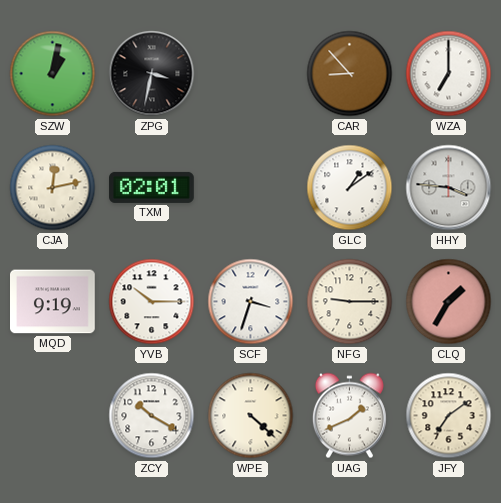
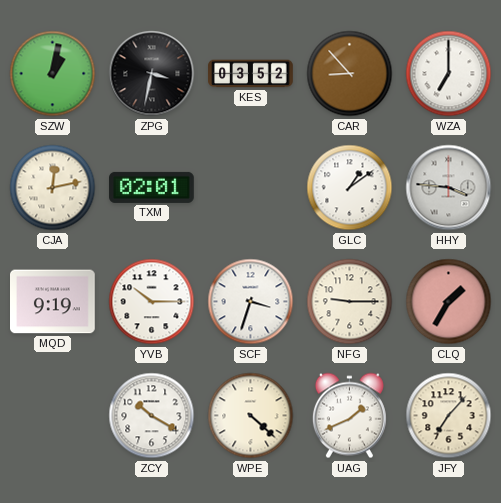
KES: none -> 03:52 (251, 74)
JFY: 7:09 -> 7:07 (449, 416)
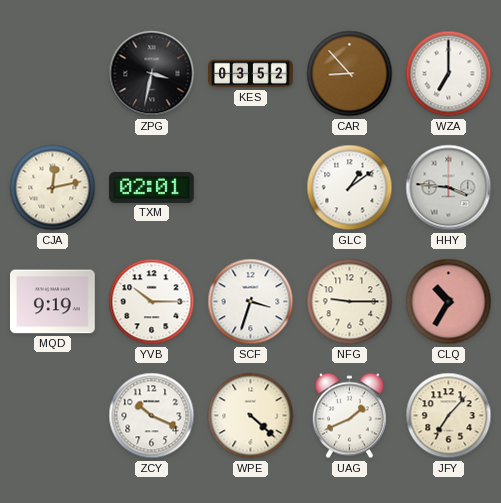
SZW: 1:02 -> none (53, 74)
CLQ: 1:35 -> 10:35 (449, 302)
ZCY: 10:20 -> 10:19 (152, 416)
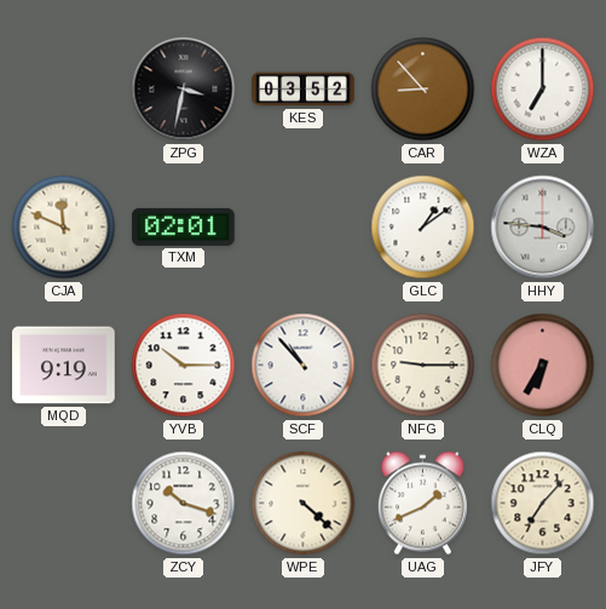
CJA: 12:13 -> 11:49 (64, 228)
SCF: 3:33 -> 10:53 (304, 366)
CLQ: 10:35 -> 6:35 (543, 366)
ZCY: 10:19 -> 10:18 (184, 504)
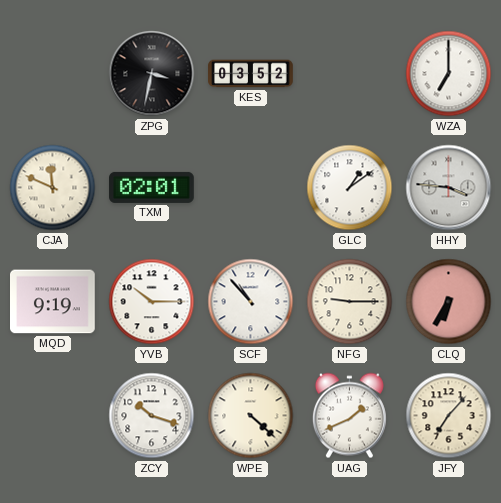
CAR: 8:53 -> none (423, 90)
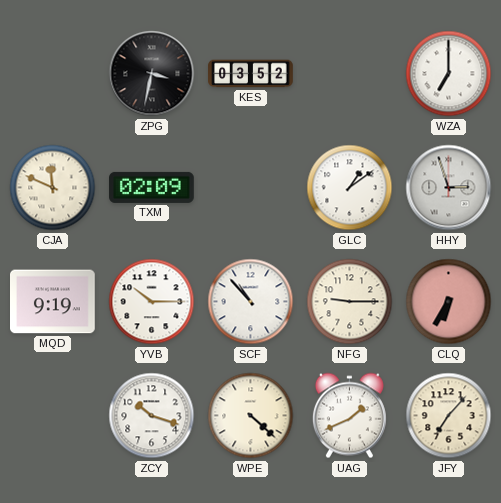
TXM: 02:01 -> 02:09 (152, 187)
HHY: 3:46 -> 2:57 (449, 188)
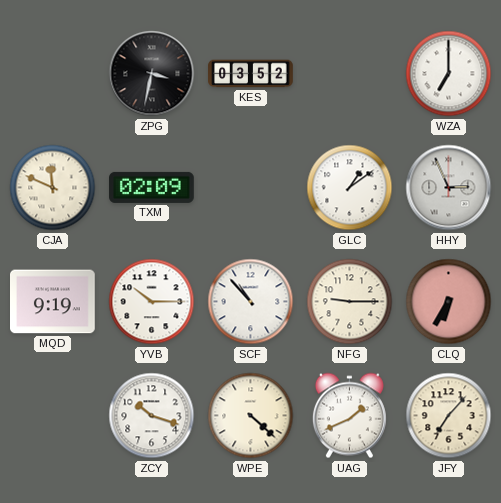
HHY: 2:57 -> 2:56 (449, 188)
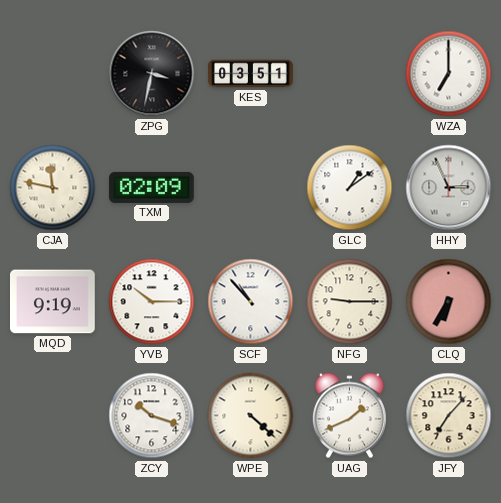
KES: 03:52 -> 03:51 (251, 74)
CJA: 11:49 -> 11:47 (53, 188)
